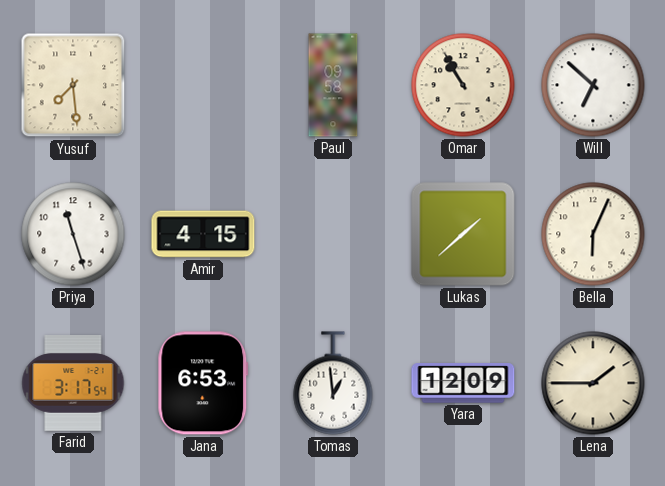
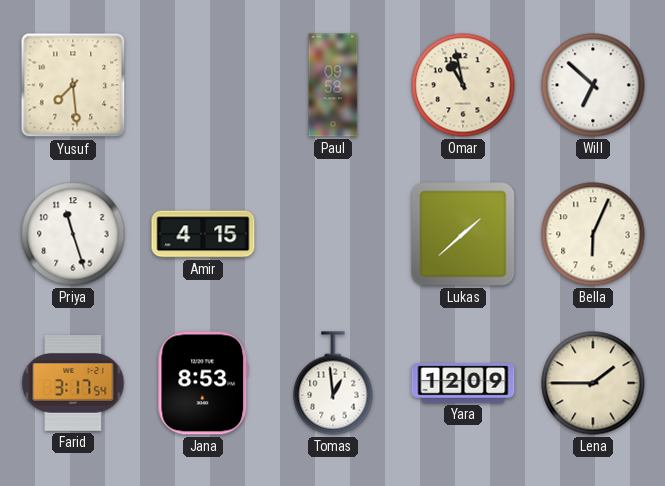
Omar: 10:55 -> 10:58 (463, 85)
Jana: 6:53 -> 8:53 (203, 383)
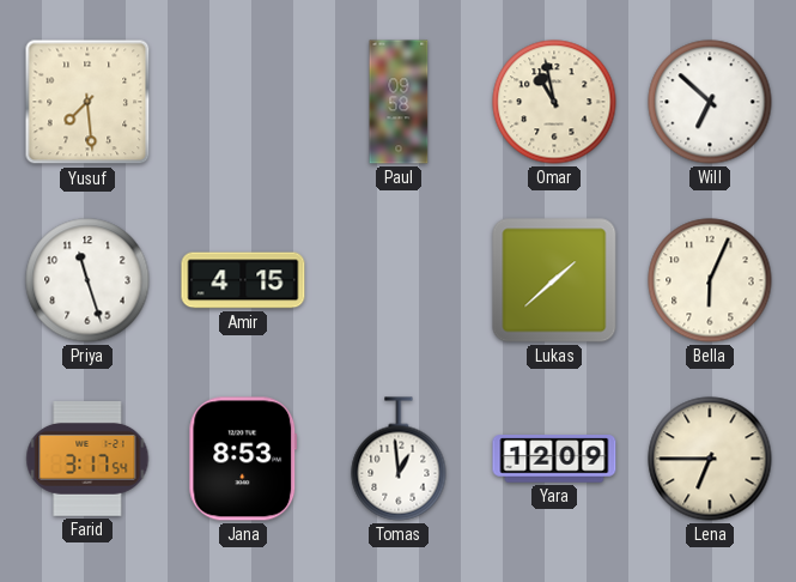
Lena: 1:45 -> 6:45 (710, 459)
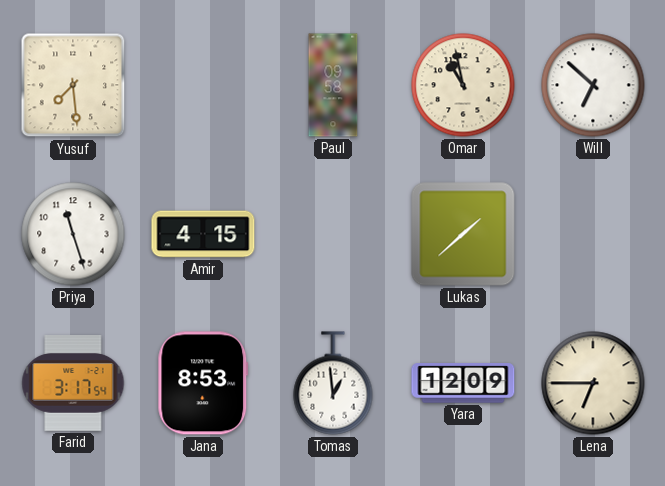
Bella: 6:04 -> none (710, 280)
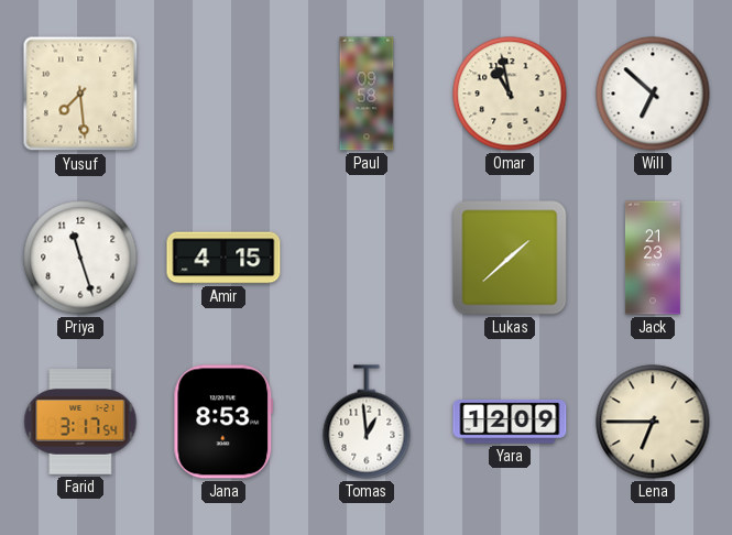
Jack: none -> 21:23 (653, 258)
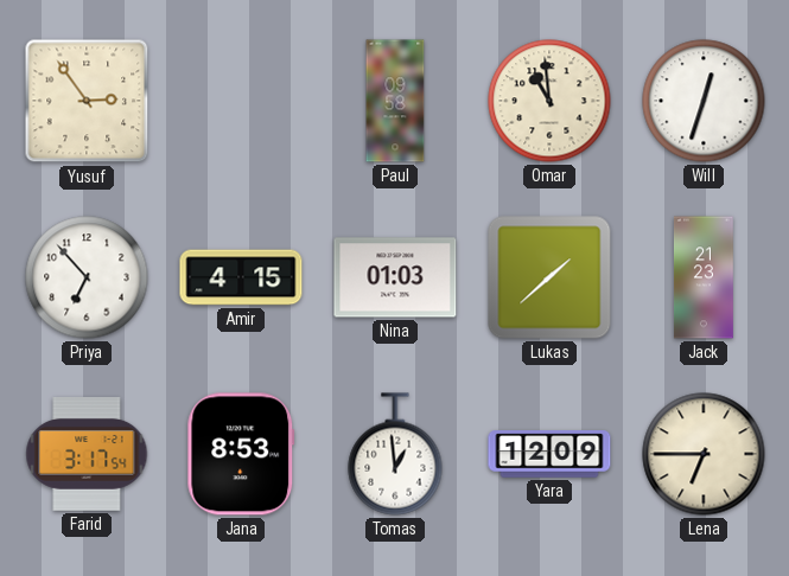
Yusuf: 7:29 -> 2:54 (87, 101)
Omar: 10:58 -> 10:59 (549, 101)
Will: 6:52 -> 12:33 (704, 101)
Priya: 11:27 -> 6:53 (87, 277)
Nina: none -> 01:03 (395, 277)
